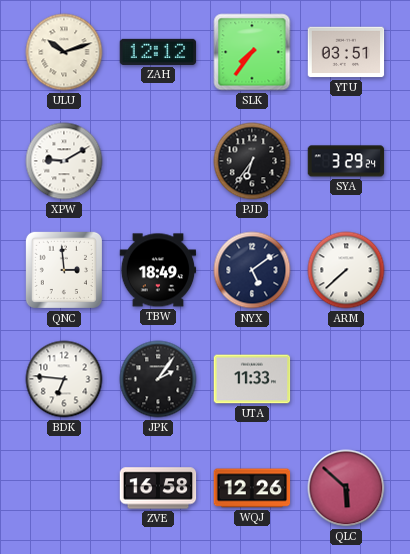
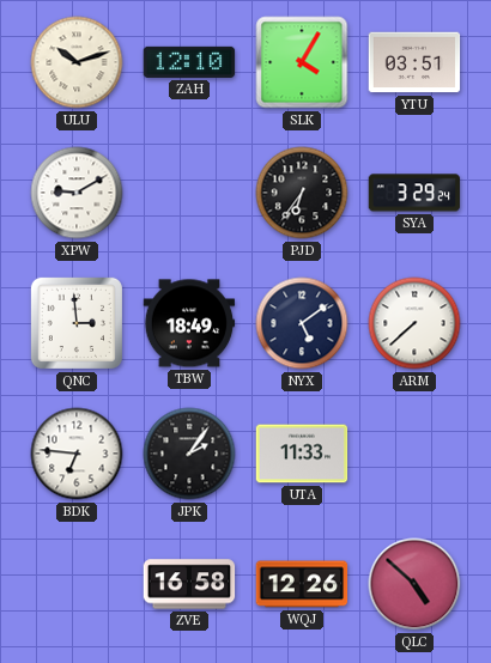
ZAH: 12:12 -> 12:10 (189, 62)
SLK: 7:36 -> 4:05 (302, 62)
QLC: 5:52 -> 4:52 (414, 584)
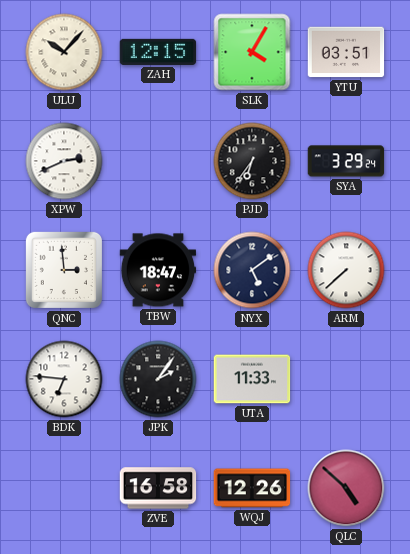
ULU: 10:12 -> 10:07 (64, 52)
ZAH: 12:10 -> 12:15 (158, 52)
XPW: 9:10 -> 2:41 (64, 161)
TBW: 18:49 -> 18:47 (158, 270)
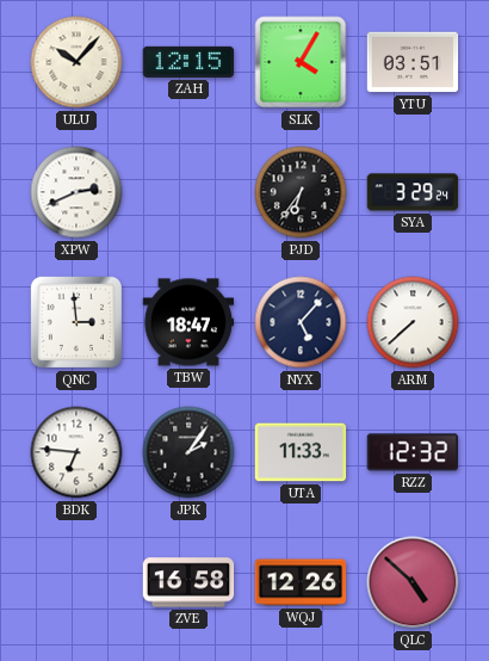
NYX: 5:09 -> 5:07 (301, 322)
RZZ: none -> 12:32 (413, 452)
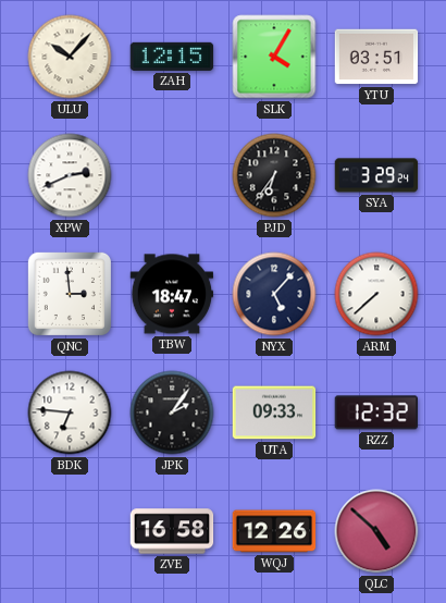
UTA: 11:33 -> 09:33 (274, 413)
